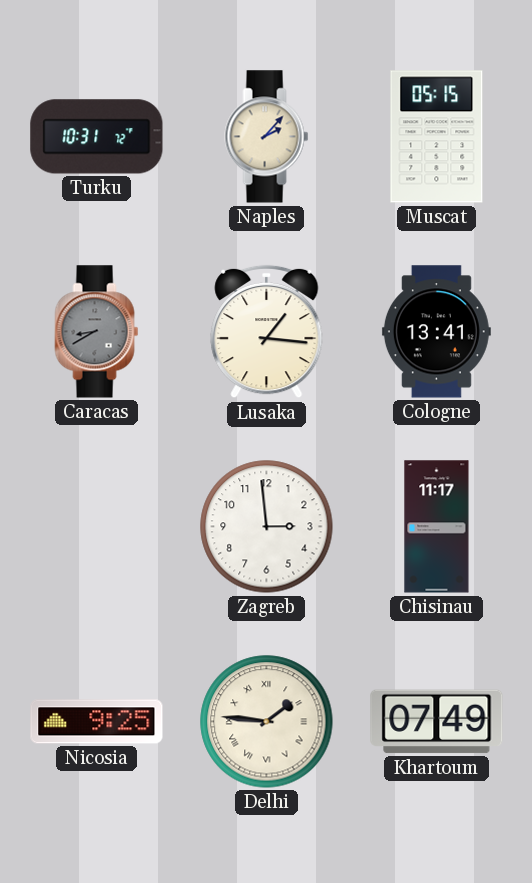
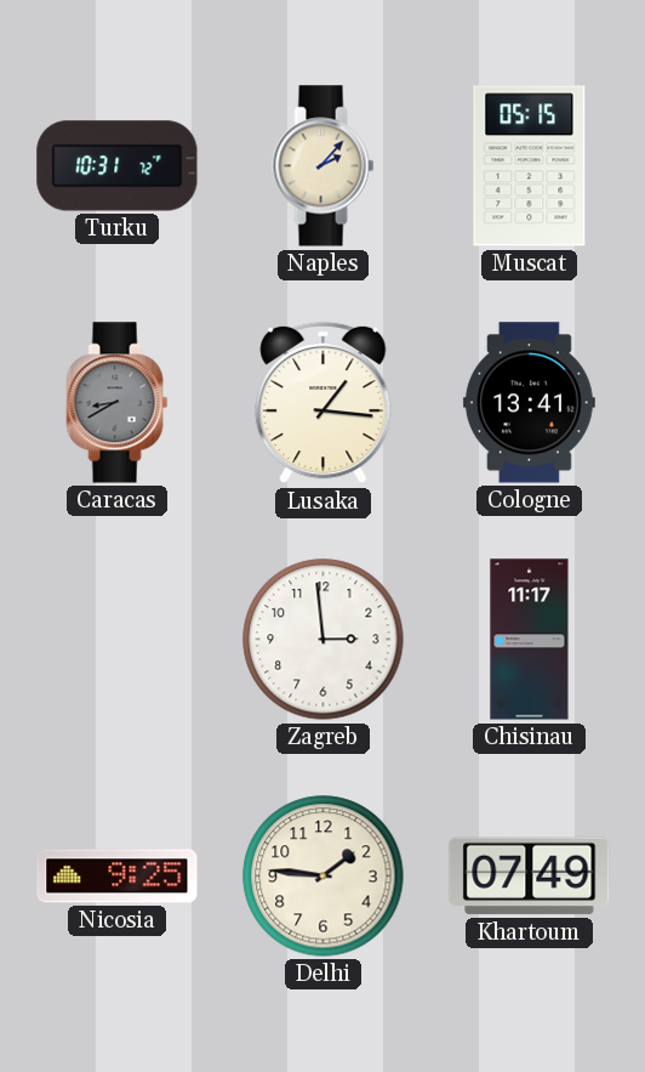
Delhi numerals: Roman -> Arabic (324, 877)
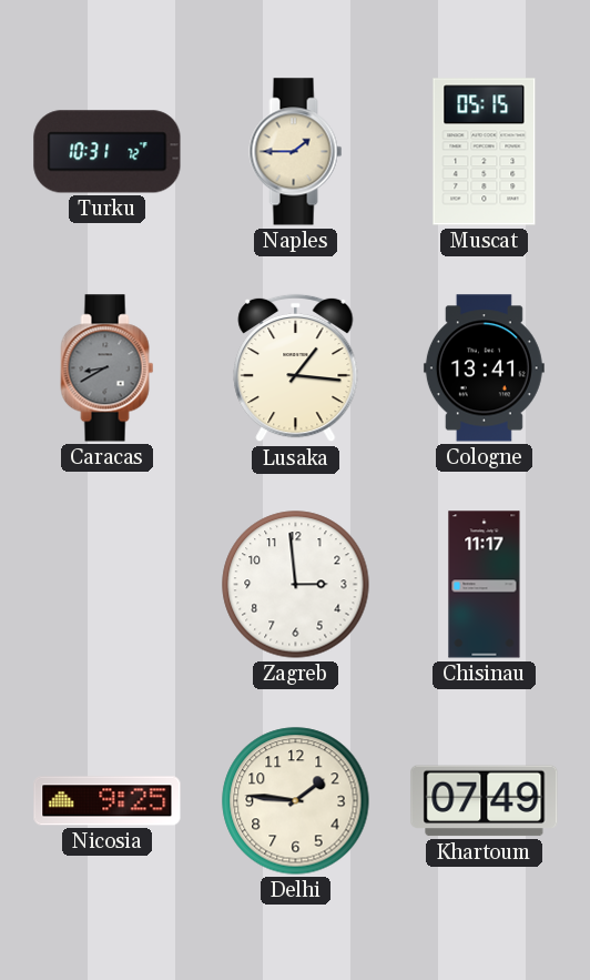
Naples: 2:07 -> 1:45 (296, 152)
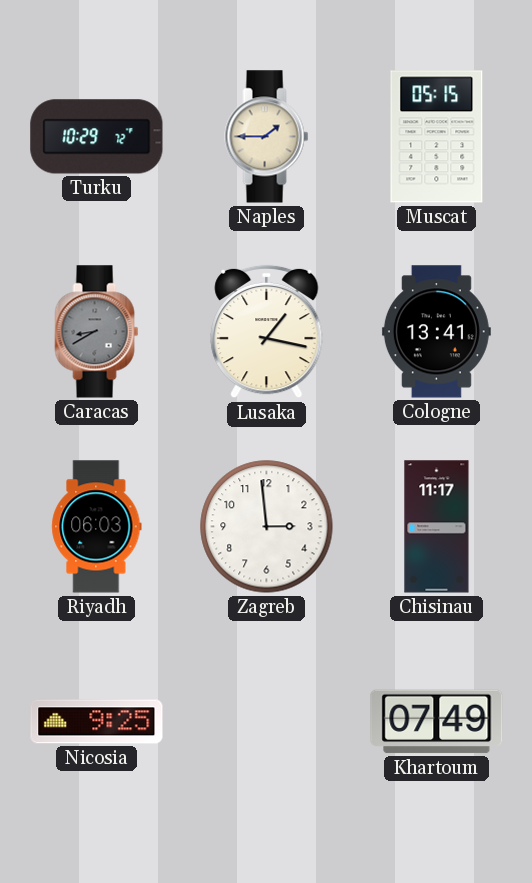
Turku: 10:31 -> 10:29 (97, 137)
Lusaka: 1:16 -> 1:17 (267, 332)
Riyadh: none -> 06:03 (97, 527)
Delhi: 1:46 -> none (296, 801)
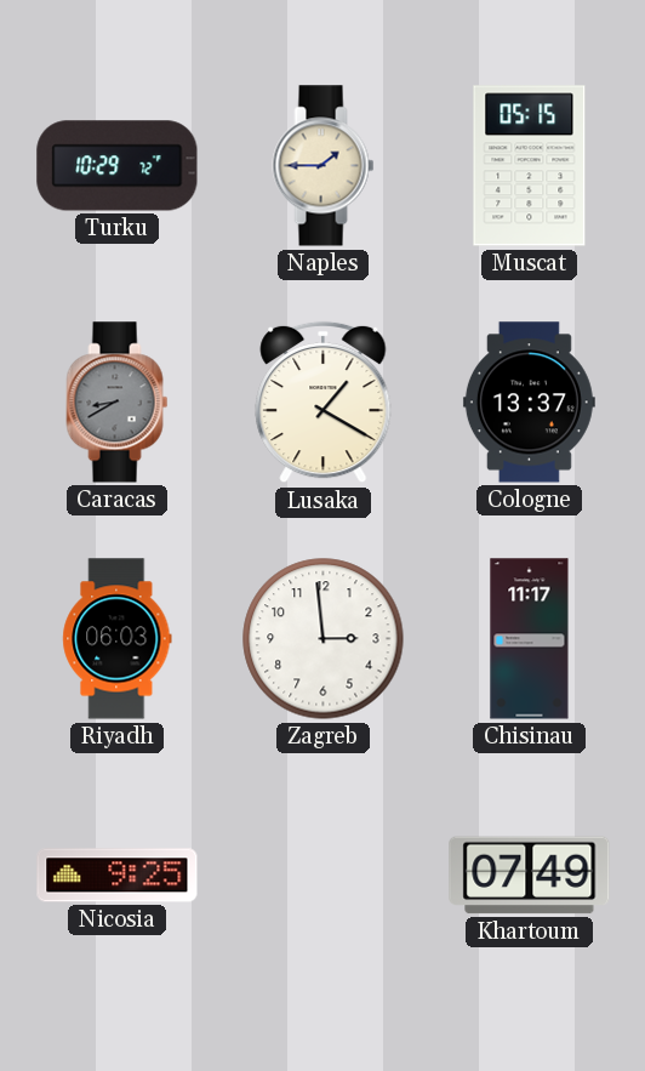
Lusaka: 1:17 -> 1:20 (324, 403)
Cologne: 13:41 -> 13:37 (529, 403)
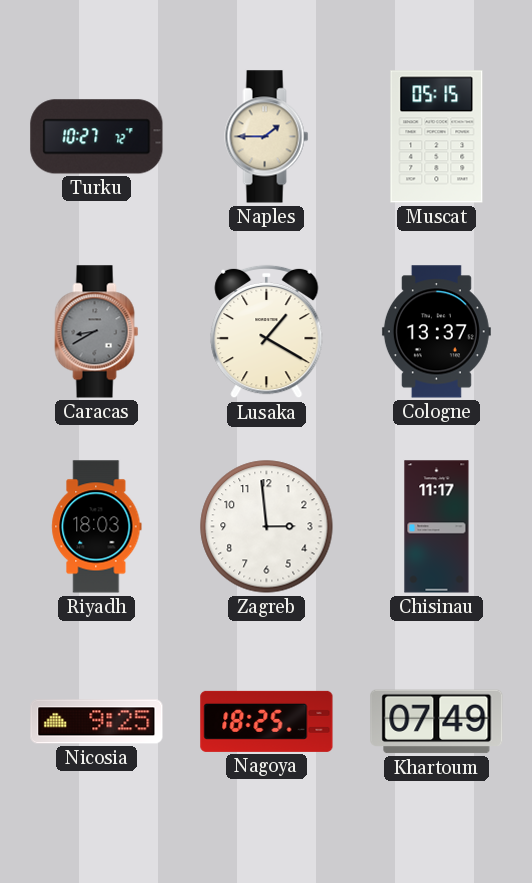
Turku: 10:29 -> 10:27 (97, 137)
Riyadh: 06:03 -> 18:03 (97, 527)
Nagoya: none -> 18:25 (267, 721)
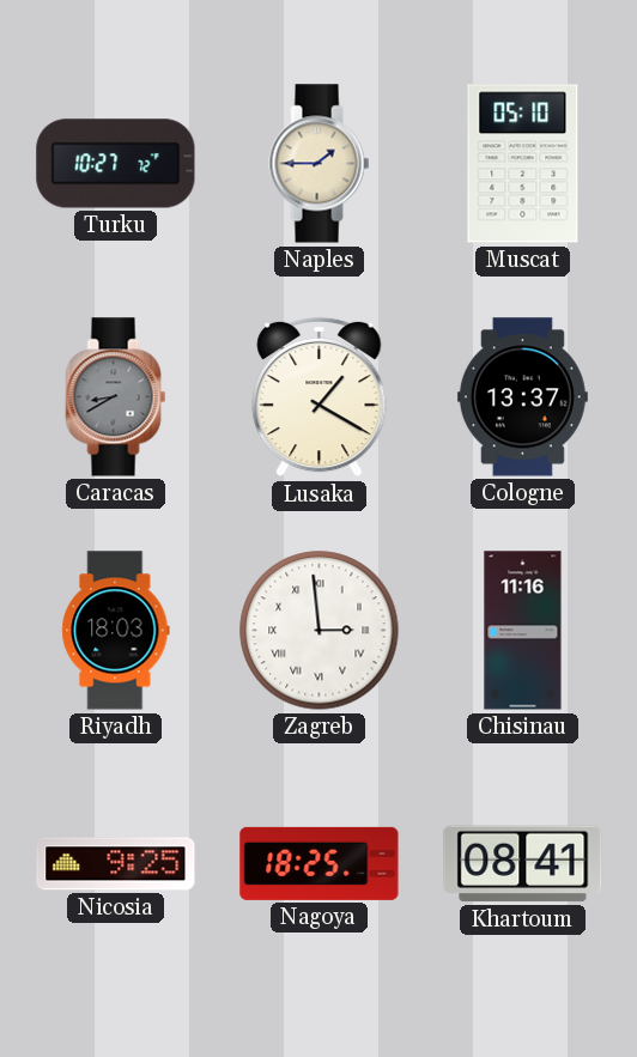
Muscat: 05:15 -> 05:10 (523, 164)
Zagreb numerals: Arabic -> Roman (320, 631)
Chisinau: 11:17 -> 11:16 (523, 631)
Khartoum: 07:49 -> 08:41 (523, 864)
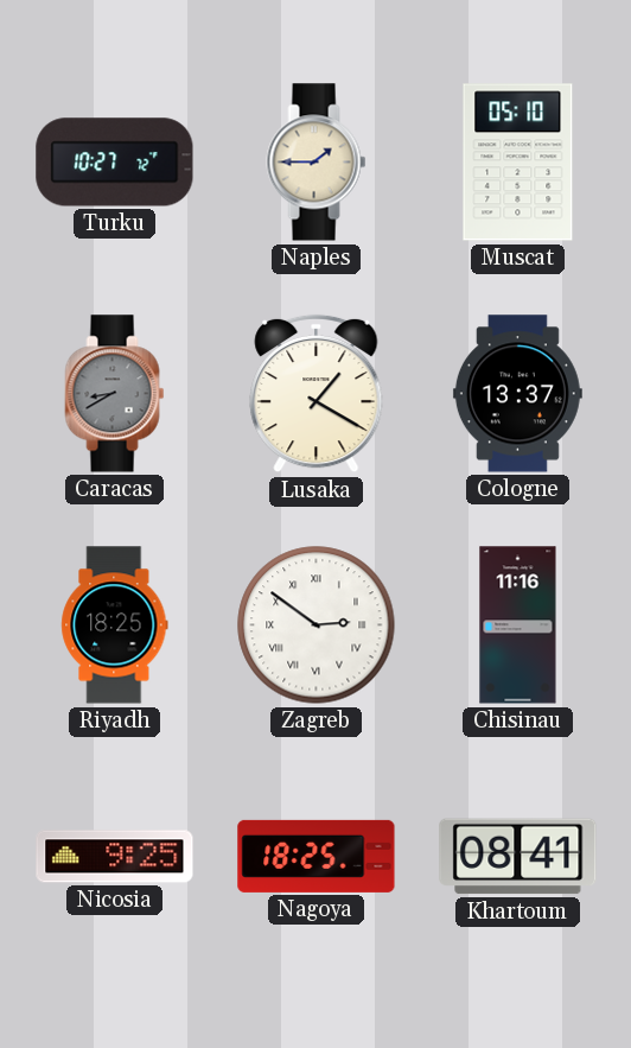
Riyadh: 18:03 -> 18:25 (115, 625)
Zagreb: 2:59 -> 2:51 (317, 625)
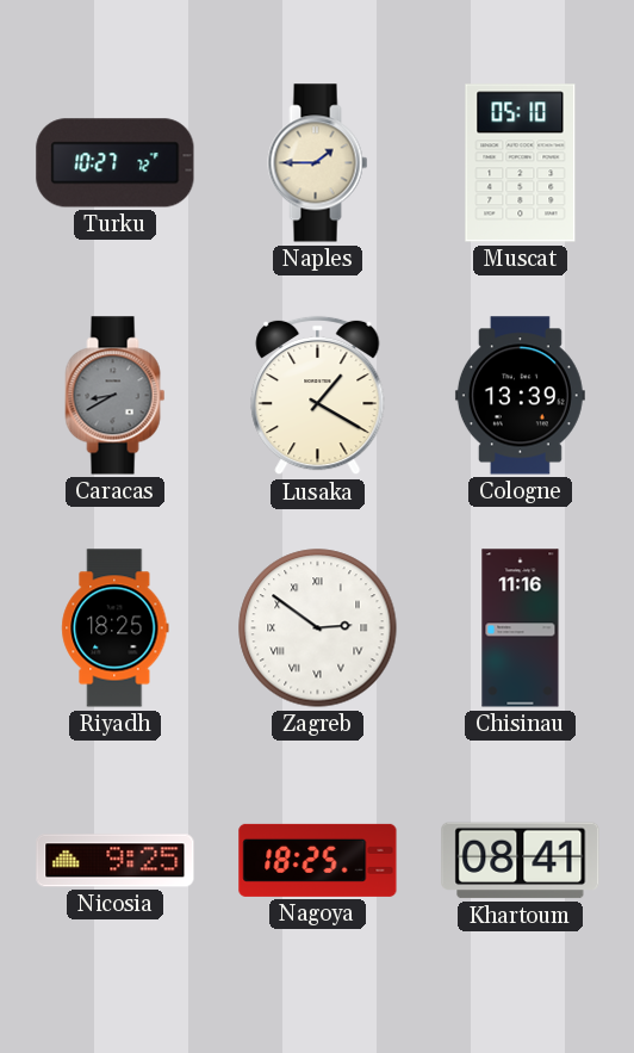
Cologne: 13:37 -> 13:39 (520, 396)
